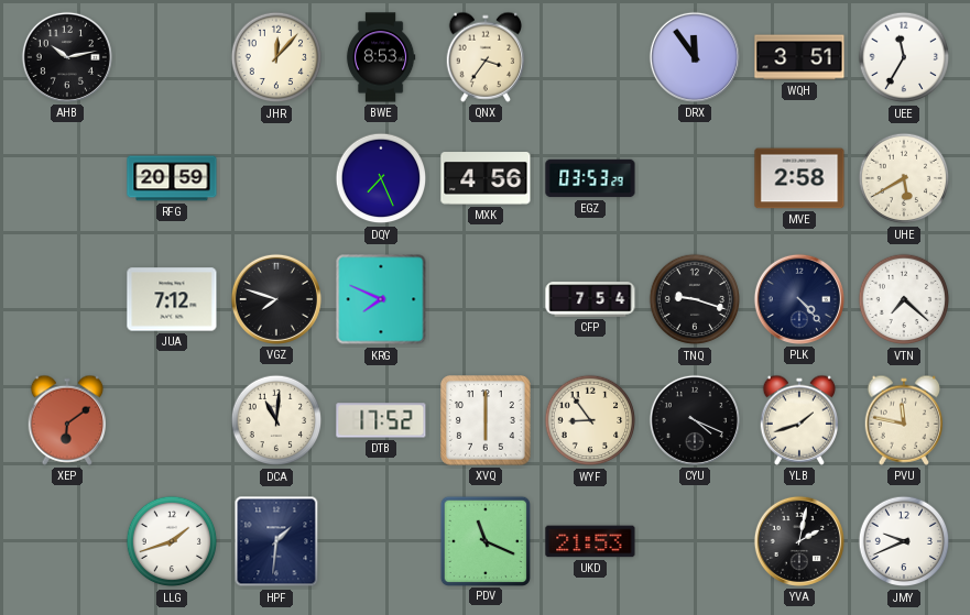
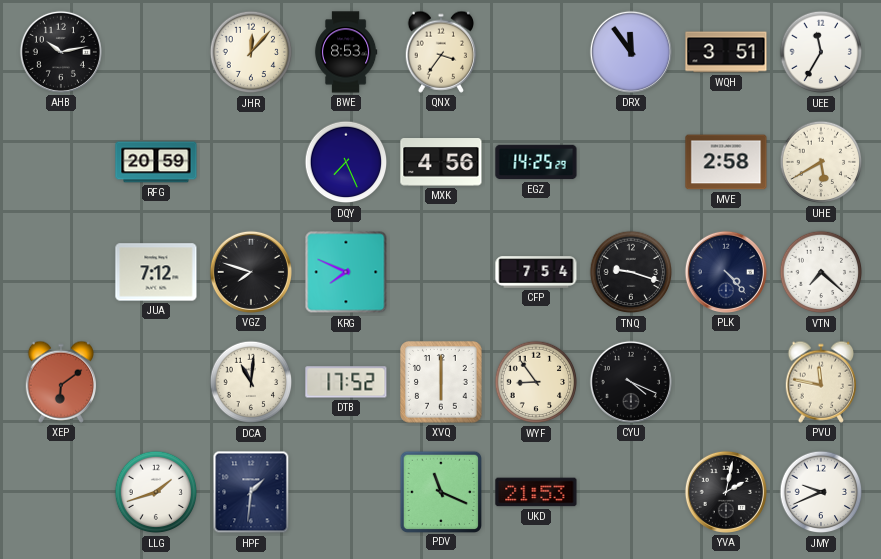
EGZ: 03:53 -> 14:25 (536, 162)
YLB: 1:42 -> none (798, 420)
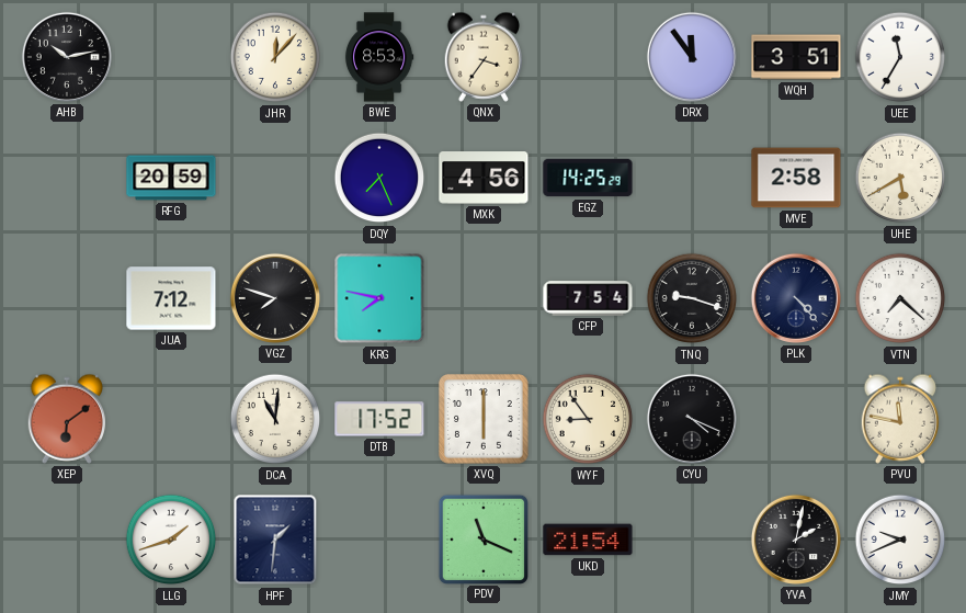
KRG: 7:49 -> 7:47 (379, 298)
UKD: 21:53 -> 21:54 (588, 540)
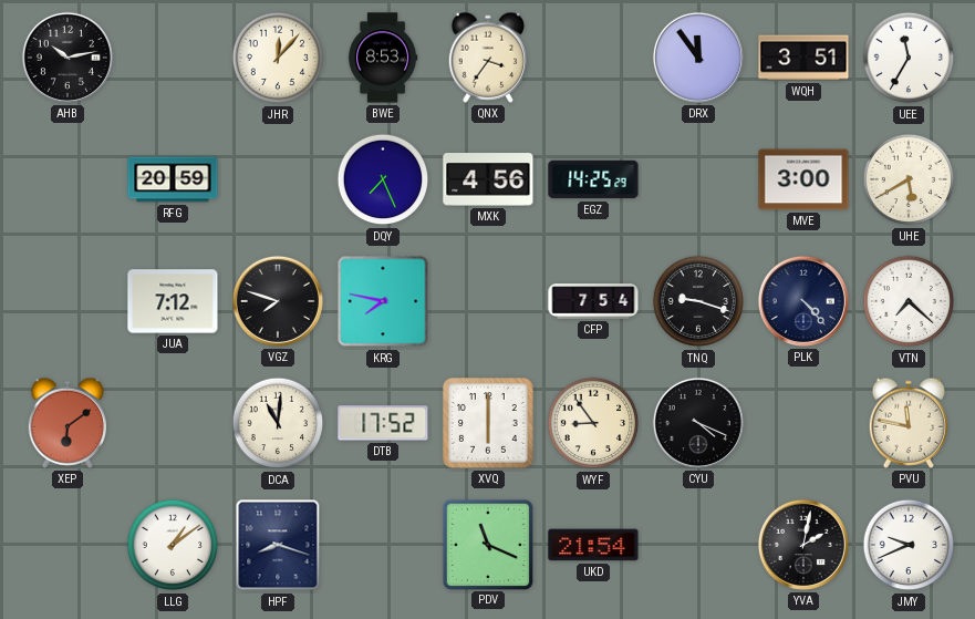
MVE: 2:58 -> 3:00 (803, 179)
LLG: 1:42 -> 1:09 (173, 545)
HPF: 1:31 -> 8:18 (278, 545)
